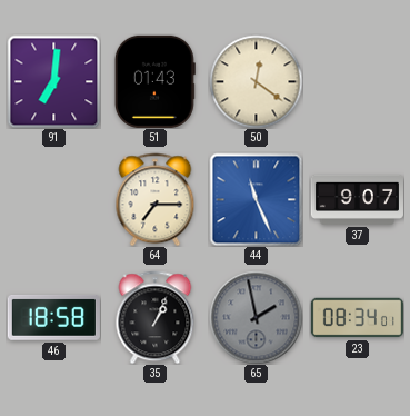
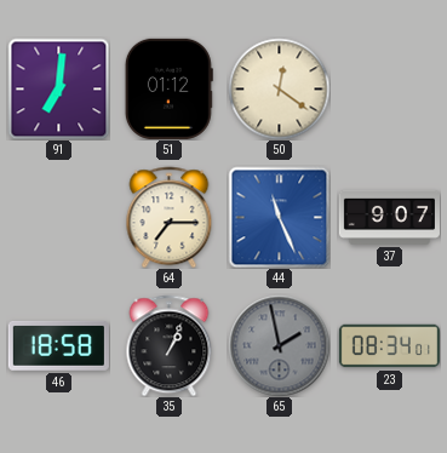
51: 01:43 -> 01:12 (168, 88)
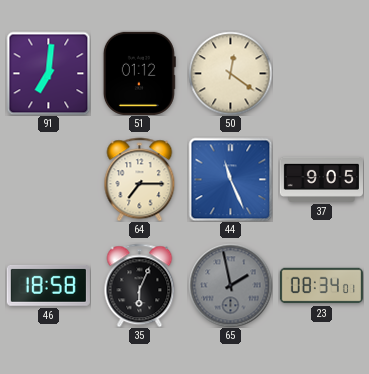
37: 9:07 -> 9:05 (321, 179)
35: 1:04 -> 6:04 (140, 285)
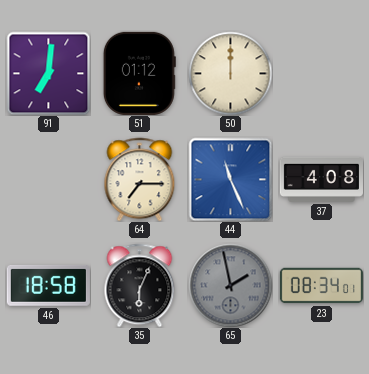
50: 12:21 -> 12:00 (230, 73)
37: 9:05 -> 4:08 (321, 179)
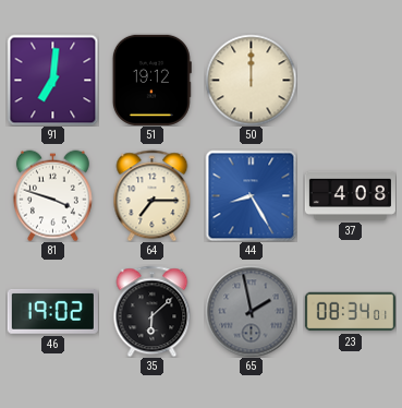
51: 01:12 -> 19:12 (151, 80)
81: none -> 3:48 (52, 195)
44: 11:26 -> 8:25 (251, 195)
46: 18:58 -> 19:02 (52, 311)
35: 6:04 -> 6:08 (153, 311)
